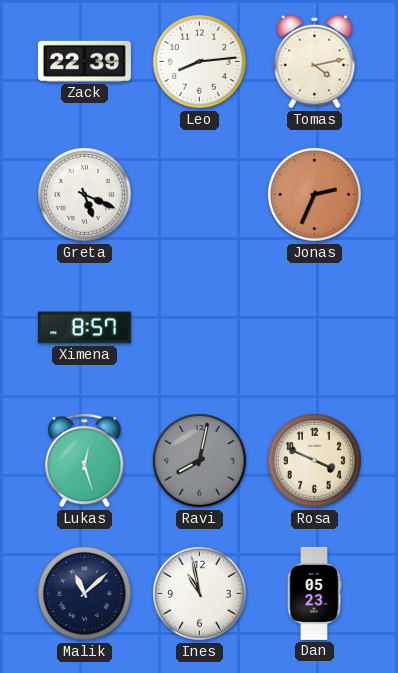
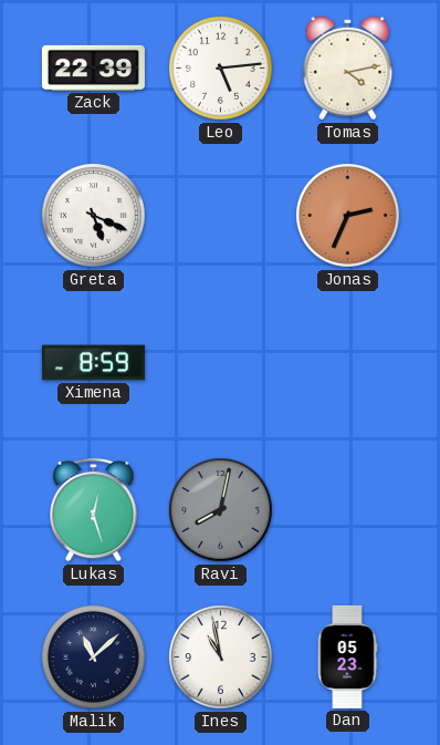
Leo: 8:14 -> 5:14 (221, 69)
Ximena: 8:57 -> 8:59 (93, 363)
Rosa: 3:49 -> none (315, 461)
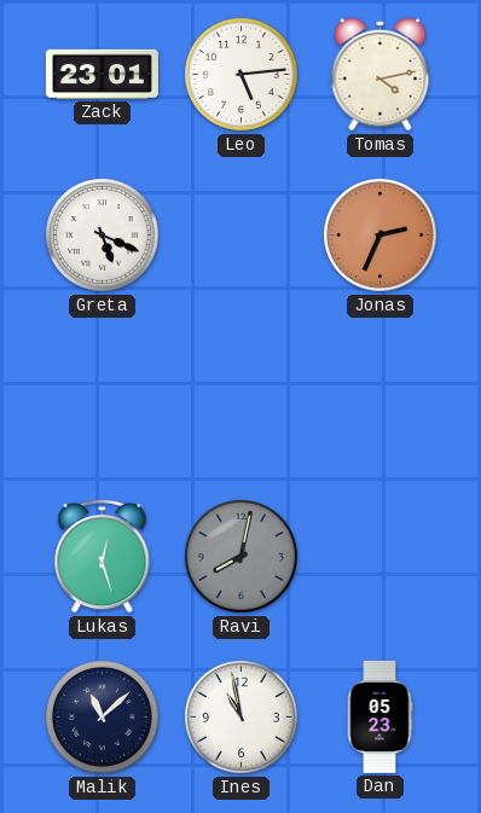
Zack: 22:39 -> 23:01 (102, 74)
Ximena: 8:59 -> none (93, 363)
